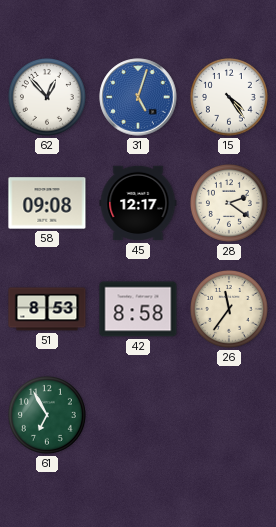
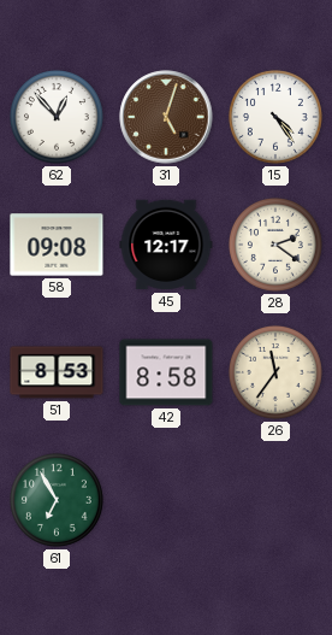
31 dial: blue -> brown (166, 117)
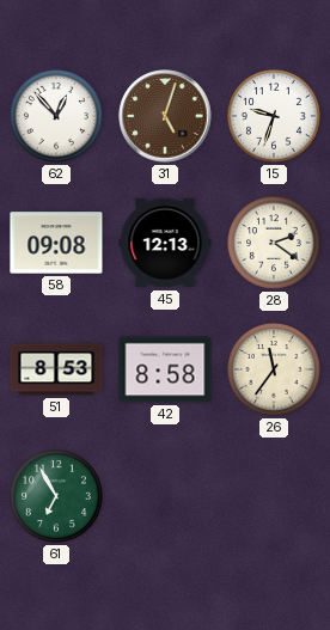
15: 4:24 -> 9:33 (274, 116)
45: 12:17 -> 12:13 (165, 243)
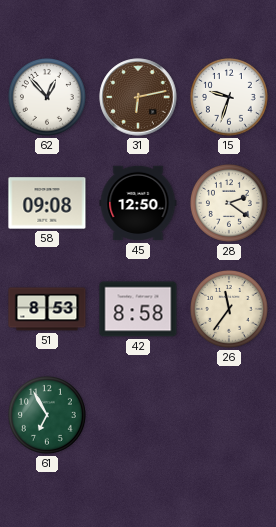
31: 5:03 -> 6:13 (138, 97)
45: 12:13 -> 12:50 (138, 203)
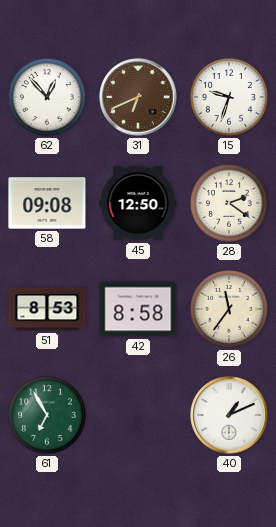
31: 6:13 -> 6:41 (138, 97)
40: none -> 1:11 (229, 415)
